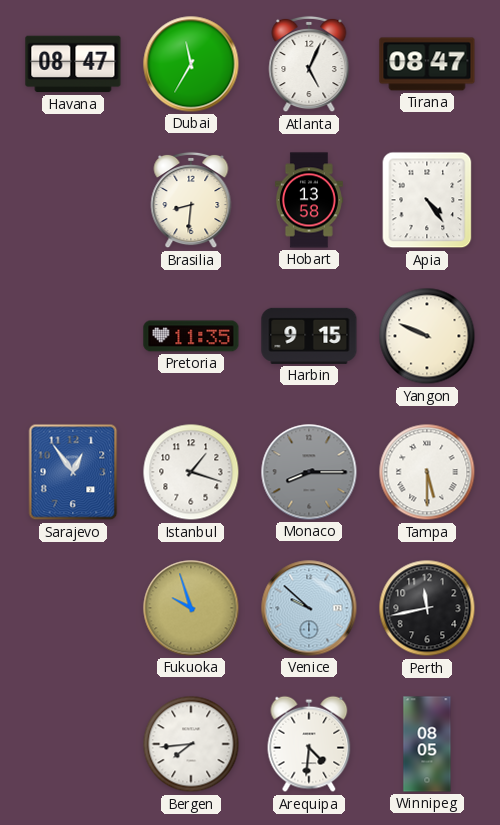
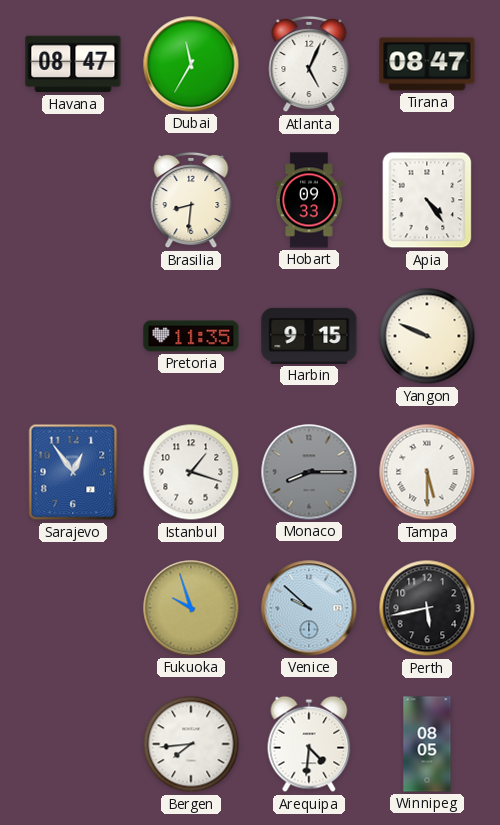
Hobart: 13:58 -> 09:33 (309, 200)
Perth: 11:43 -> 5:43 (427, 608)
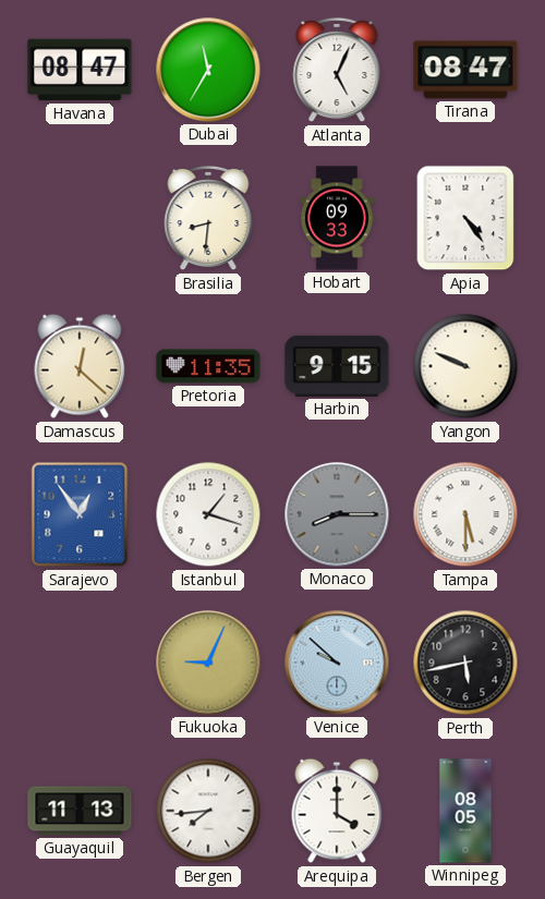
Damascus: none -> 12:22 (80, 366)
Fukuoka: 9:57 -> 9:04 (208, 663)
Guayaquil: none -> 11:13 (80, 811)
Arequipa: 4:31 -> 4:00 (337, 811)
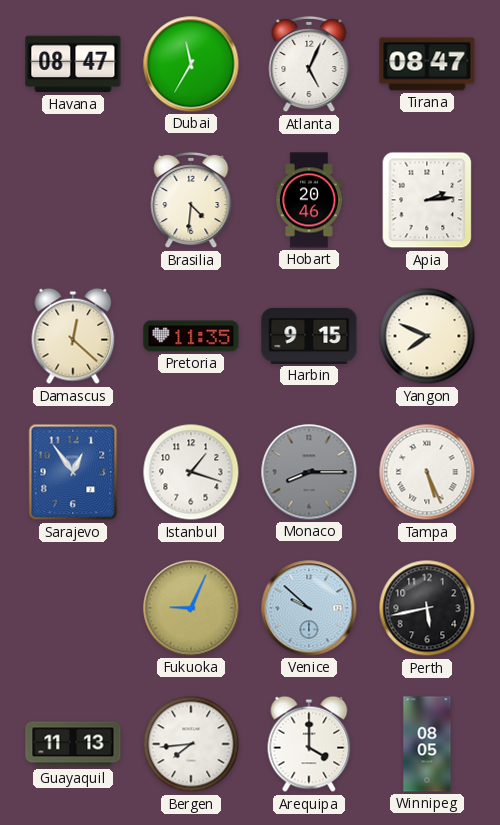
Brasilia: 8:31 -> 4:31 (191, 200)
Hobart: 09:33 -> 20:46 (309, 200)
Apia: 4:24 -> 2:14 (427, 200)
Yangon: 9:49 -> 7:49 (427, 336)
Tampa: 5:30 -> 5:26 (427, 472)
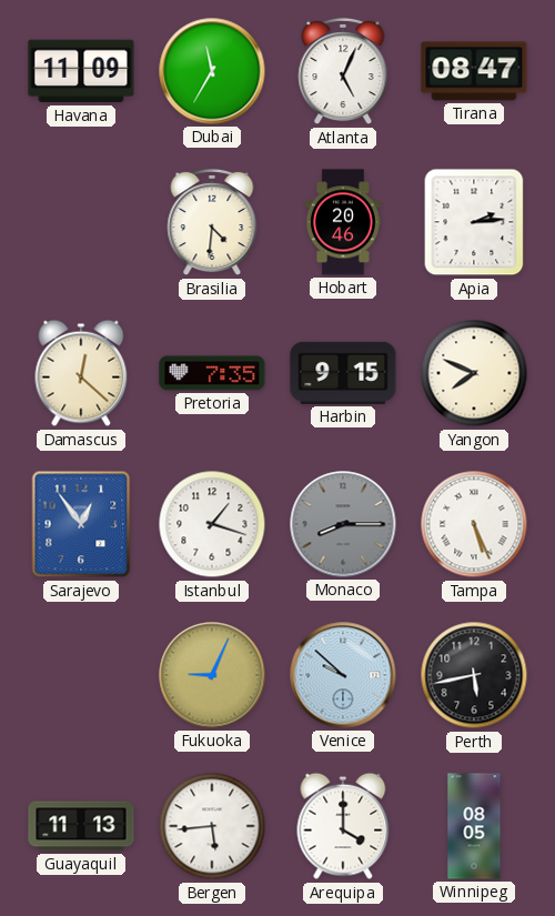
Havana: 08:47 -> 11:09 (81, 71)
Pretoria: 11:35 -> 7:35 (212, 373)
Bergen: 7:44 -> 5:44 (212, 826)
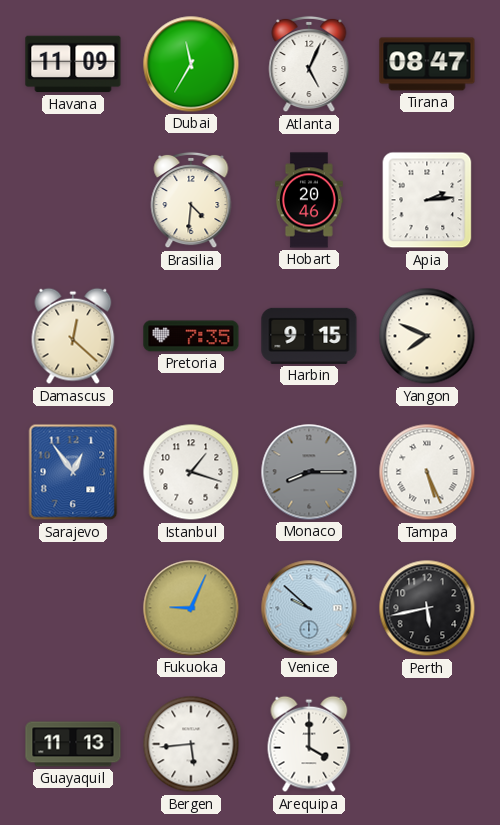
Winnipeg: 08:05 -> none (474, 826)
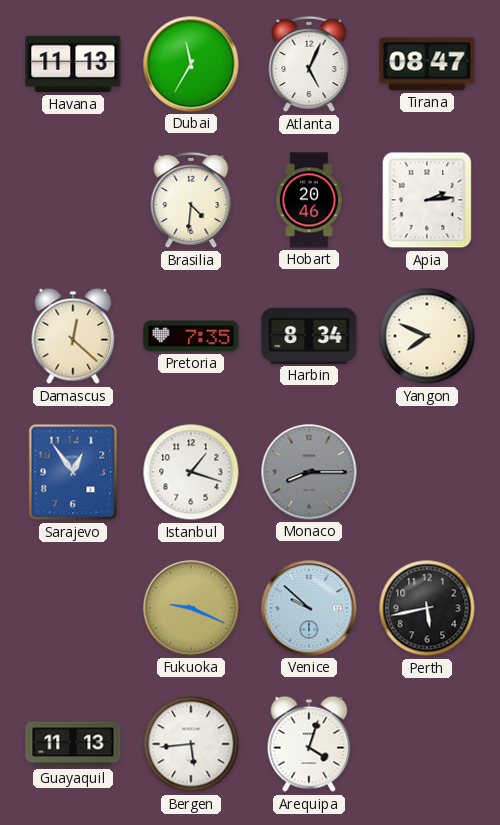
Havana: 11:09 -> 11:13 (73, 64)
Harbin: 9:15 -> 8:34 (309, 336)
Tampa: 5:26 -> none (427, 472)
Fukuoka: 9:04 -> 9:19 (191, 608)
Arequipa: 4:00 -> 4:03 (309, 744)
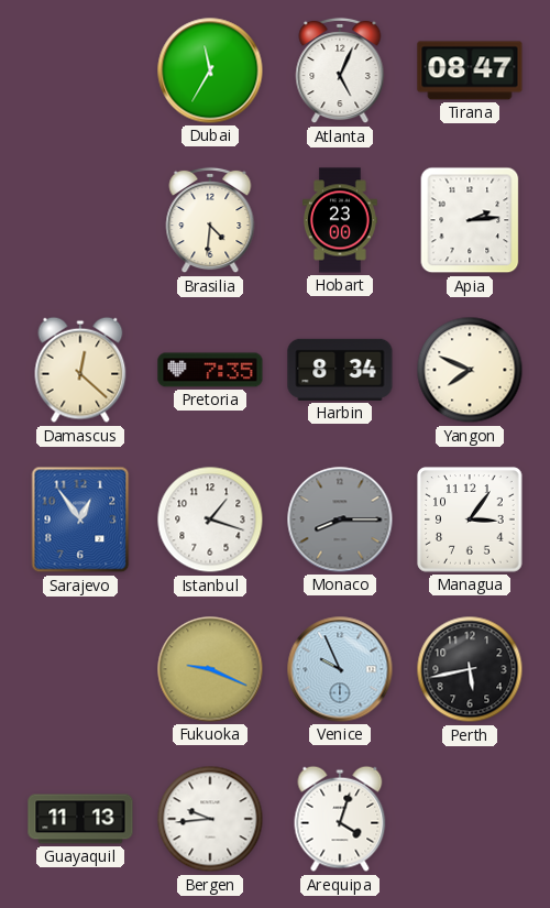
Havana: 11:13 -> none (73, 64)
Hobart: 20:46 -> 23:00 (340, 220)
Managua: none -> 3:06 (470, 519)
Venice: 9:52 -> 9:56 (340, 669)
Bergen: 5:44 -> 9:44 (210, 819)
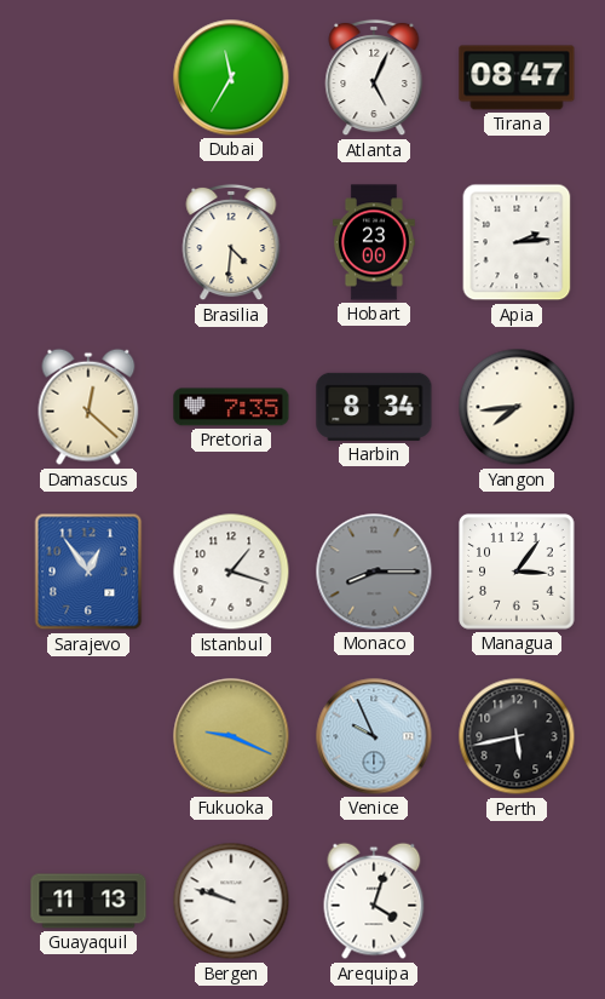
Yangon: 7:49 -> 7:44 (517, 407)
Bergen: 9:44 -> 9:48 (231, 901)
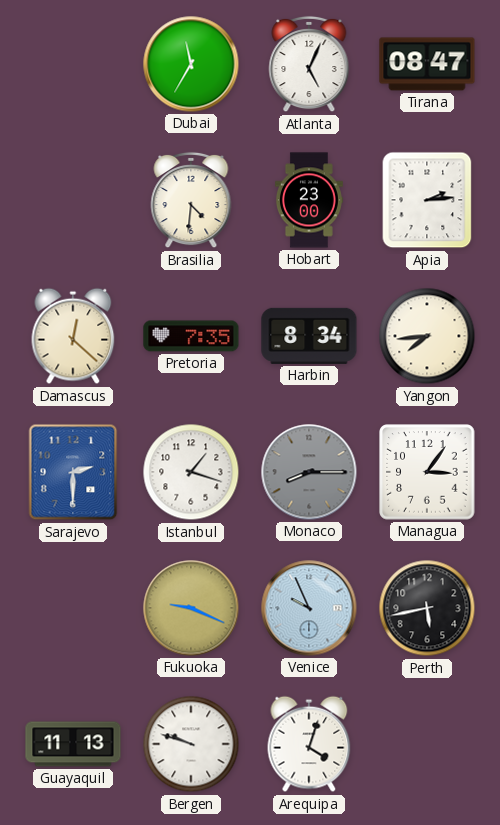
Sarajevo: 12:54 -> 2:30 (73, 472)
